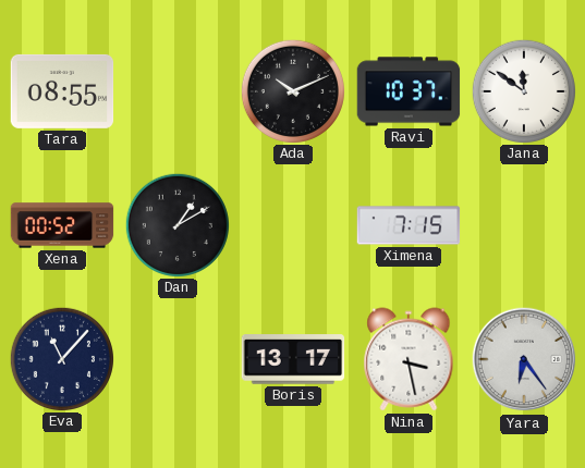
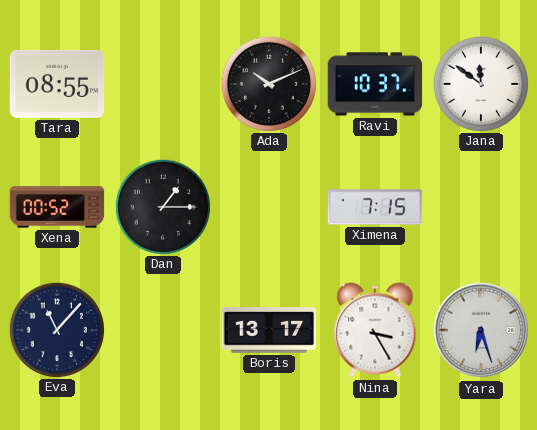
Dan: 1:10 -> 1:15 (162, 206)
Nina: 3:28 -> 3:25 (375, 330)
Yara: 6:24 -> 6:27 (481, 330)
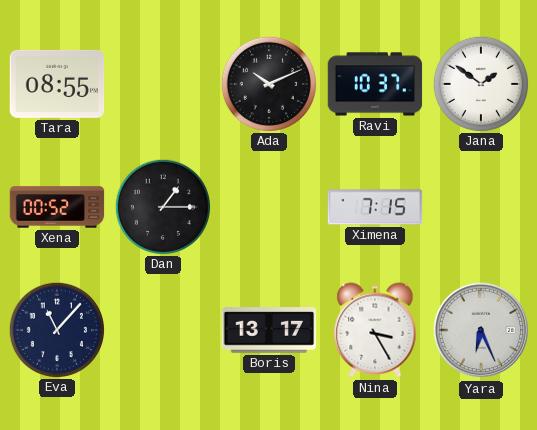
Jana: 11:51 -> 1:51 (480, 83)
Yara: 6:27 -> 6:26 (481, 330)
